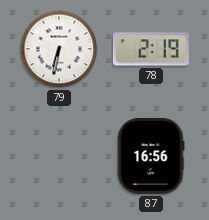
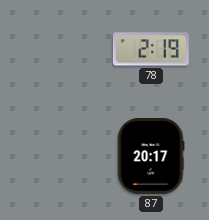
79: 6:32 -> none (59, 49)
87: 16:56 -> 20:17 (151, 156)
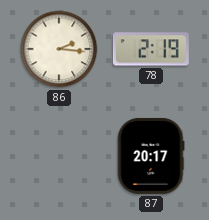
86: none -> 2:16 (59, 49)
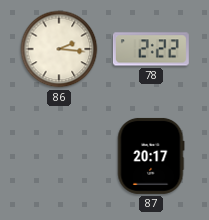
78: 2:19 -> 2:22 (151, 49)
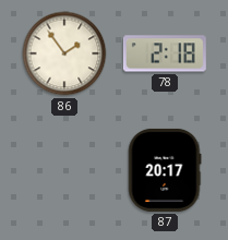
86: 2:16 -> 1:54 (64, 53)
78: 2:22 -> 2:18 (165, 53)
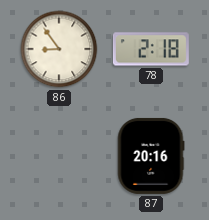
86: 1:54 -> 8:54 (59, 49)
87: 20:17 -> 20:16 (151, 156)
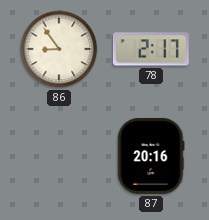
78: 2:18 -> 2:17 (151, 49)
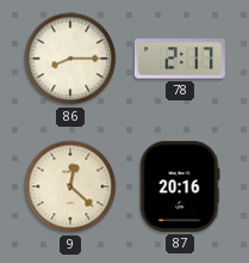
86: 8:54 -> 8:15 (70, 59)
9: none -> 12:22 (70, 186)
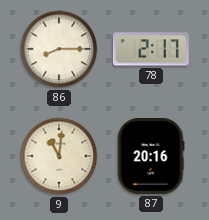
9: 12:22 -> 11:01 (59, 156)
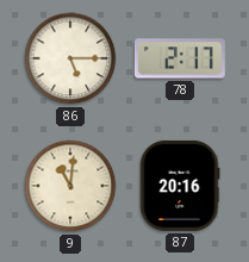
86: 8:15 -> 5:15 (70, 58)
